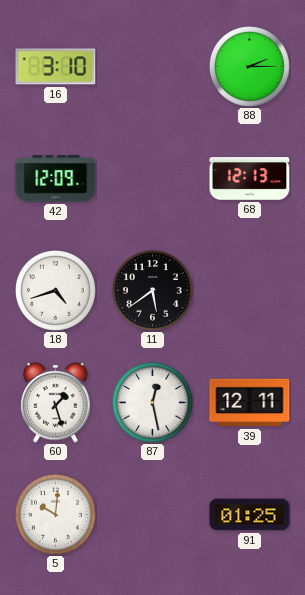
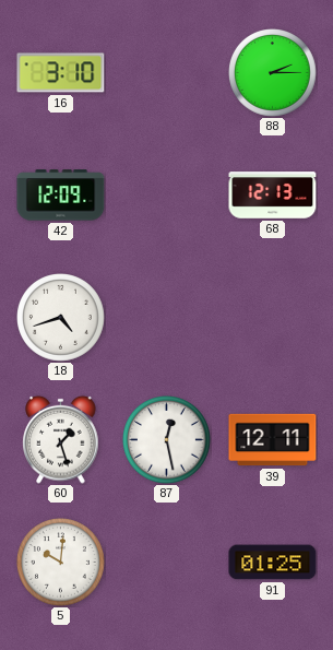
11: 5:39 -> none (153, 291)
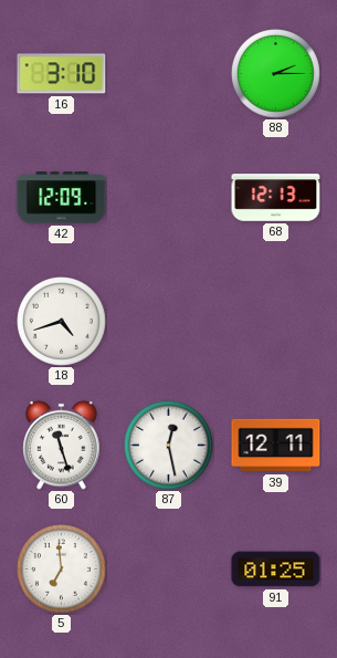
60: 1:27 -> 11:27 (62, 445)
5: 10:01 -> 6:59 (62, 570)
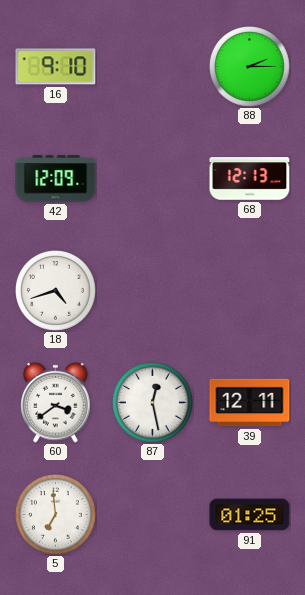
16: 3:10 -> 9:10 (56, 67)
60: 11:27 -> 3:39 (56, 402)
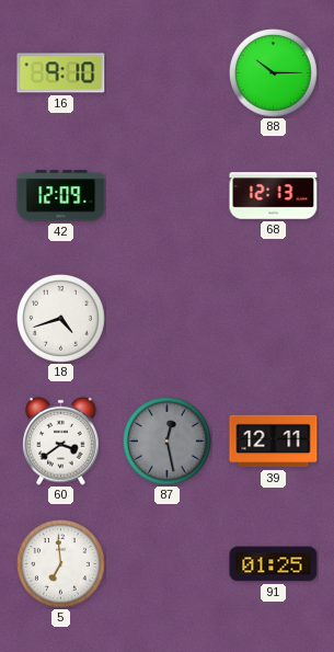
88: 2:15 -> 10:15 (274, 73)
87 dial: white -> grey (168, 442)
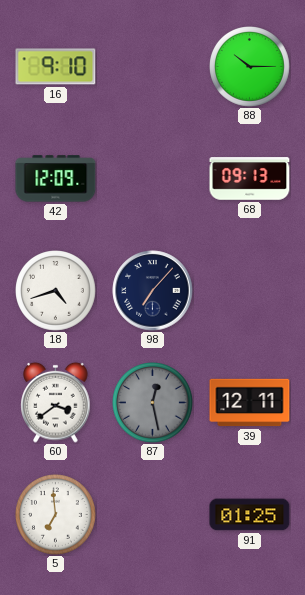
68: 12:13 -> 09:13 (250, 179)
98: none -> 7:07 (153, 291)
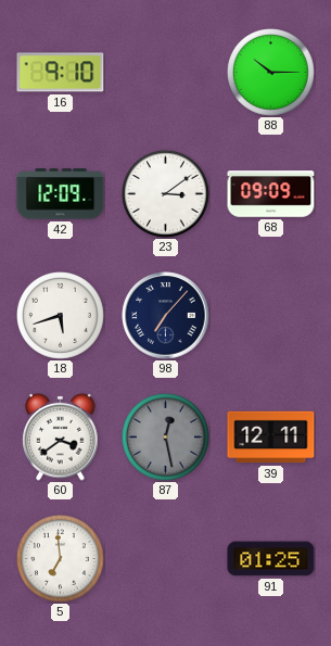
23: none -> 3:09 (166, 194)
68: 09:13 -> 09:09 (271, 194)
18: 4:42 -> 5:42 (61, 316)
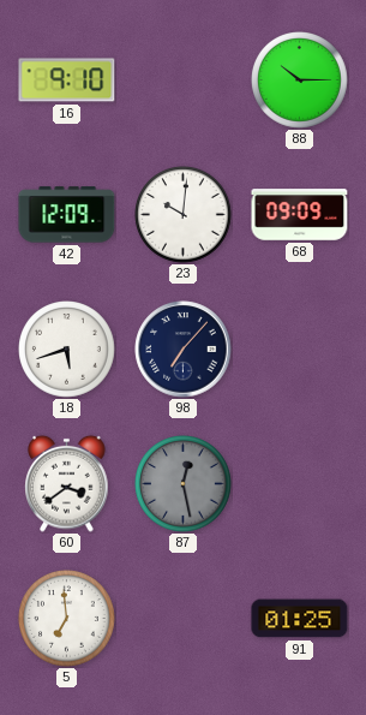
23: 3:09 -> 10:01 (184, 215)
39: 12:11 -> none (271, 438)
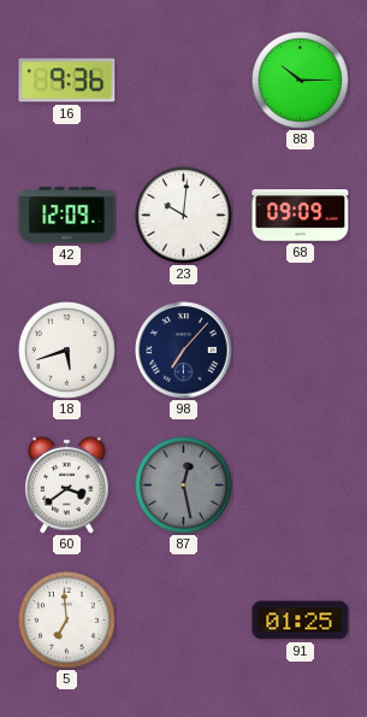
16: 9:10 -> 9:36 (67, 81)
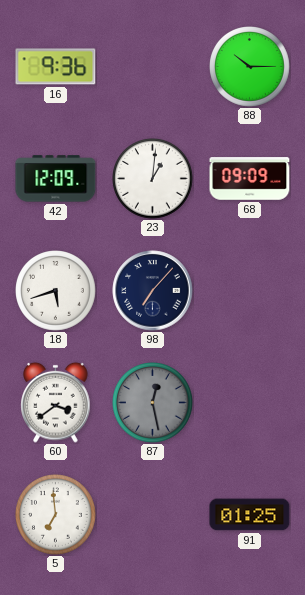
23: 10:01 -> 1:01 (153, 179)
